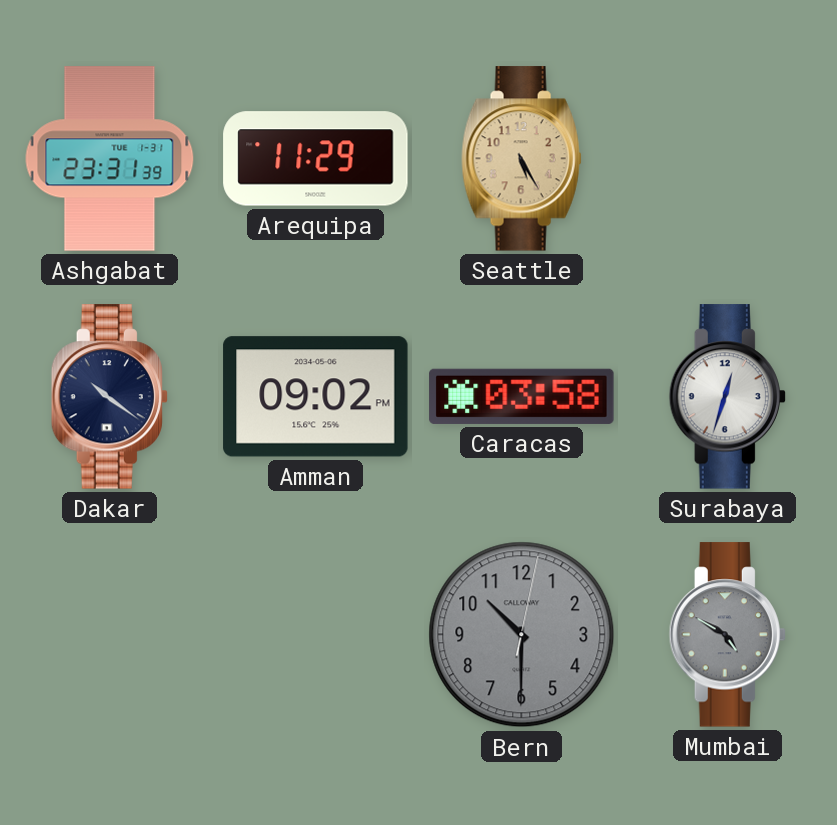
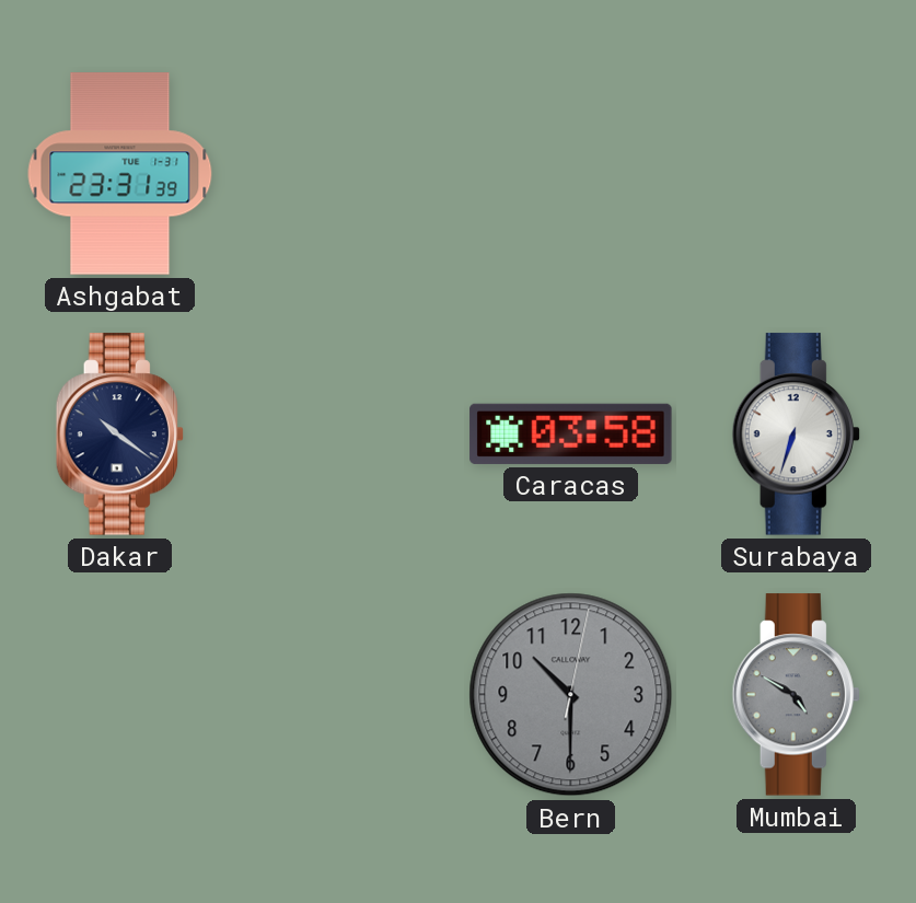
Arequipa: 11:29 -> none (316, 159)
Seattle: 5:25 -> none (522, 159)
Amman: 09:02 -> none (316, 397)
Surabaya: 12:33 -> 6:33 (796, 435)
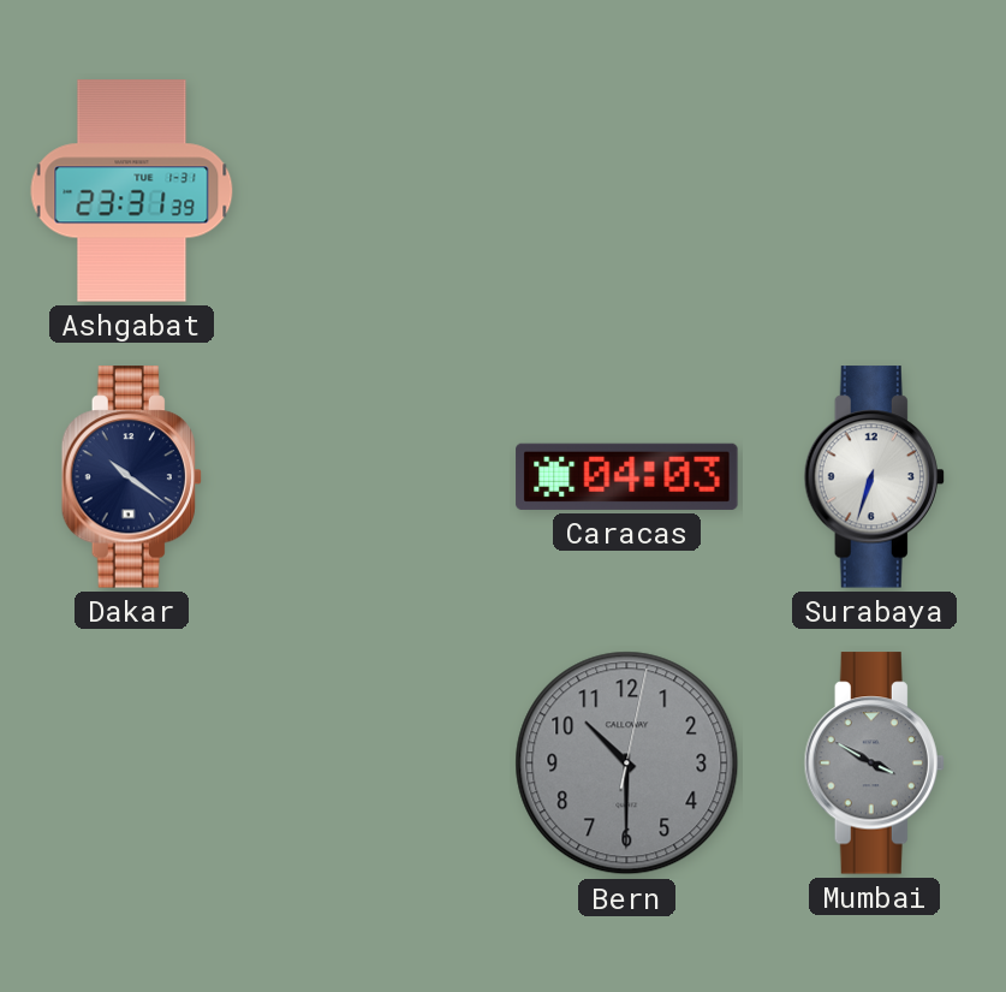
Caracas: 03:58 -> 04:03 (627, 476)
Mumbai: 4:50 -> 3:50 (874, 764)
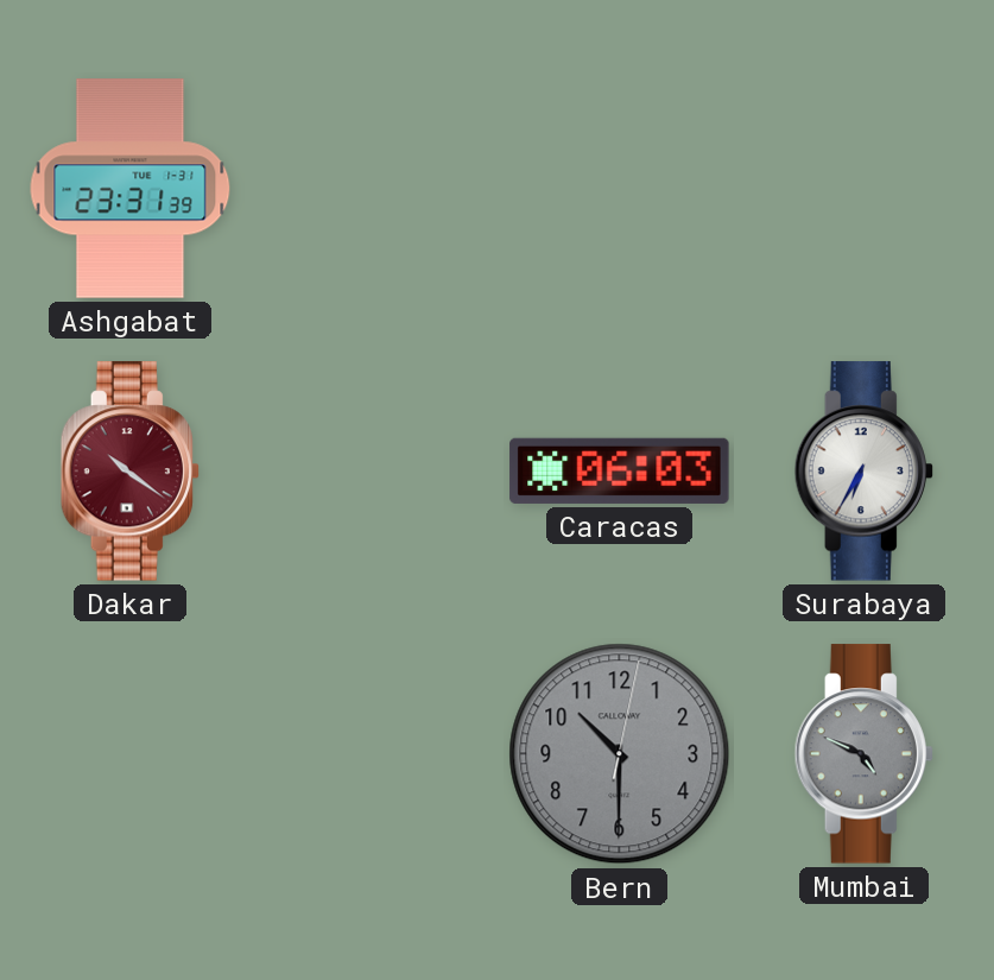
Dakar dial: navy -> burgundy (129, 472)
Caracas: 04:03 -> 06:03 (620, 470)
Surabaya: 6:33 -> 6:35 (863, 472)
Mumbai: 3:50 -> 4:49 (863, 754)
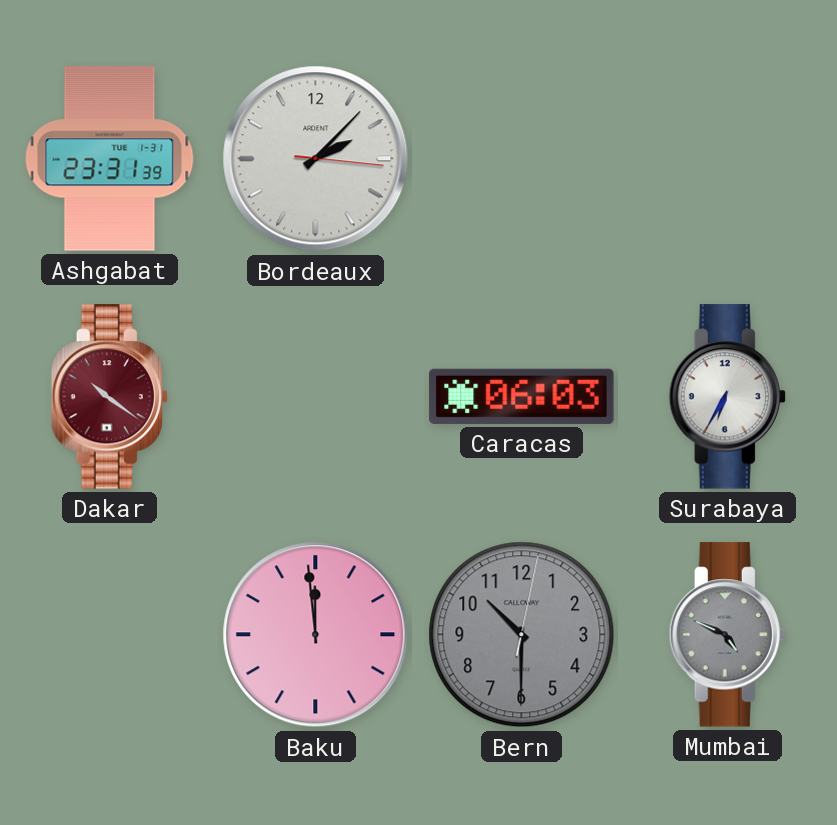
Bordeaux: none -> 2:07 (316, 159)
Baku: none -> 11:59 (316, 635)
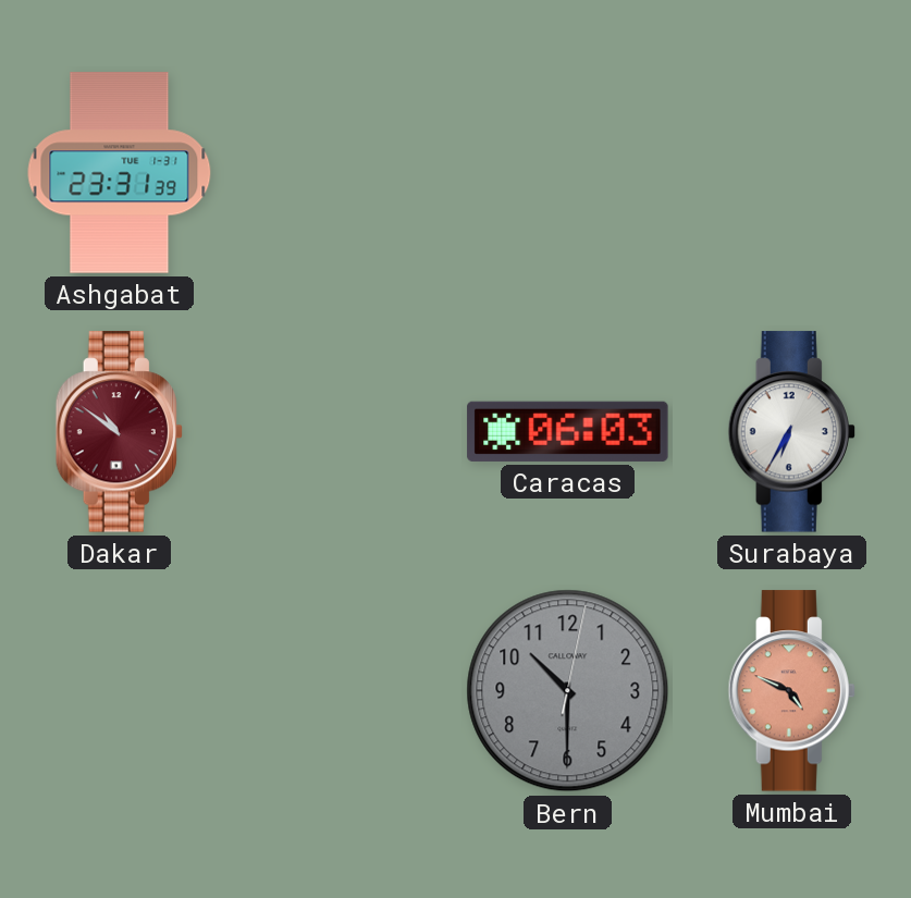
Bordeaux: 2:07 -> none (316, 159)
Dakar: 10:21 -> 10:51 (119, 432)
Baku: 11:59 -> none (316, 635)
Mumbai dial: grey -> salmon (791, 691)
